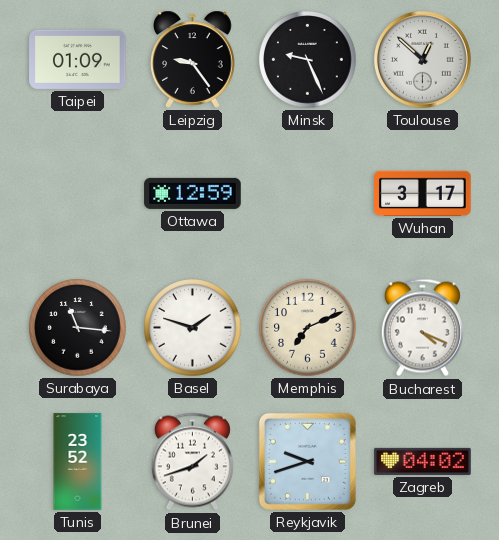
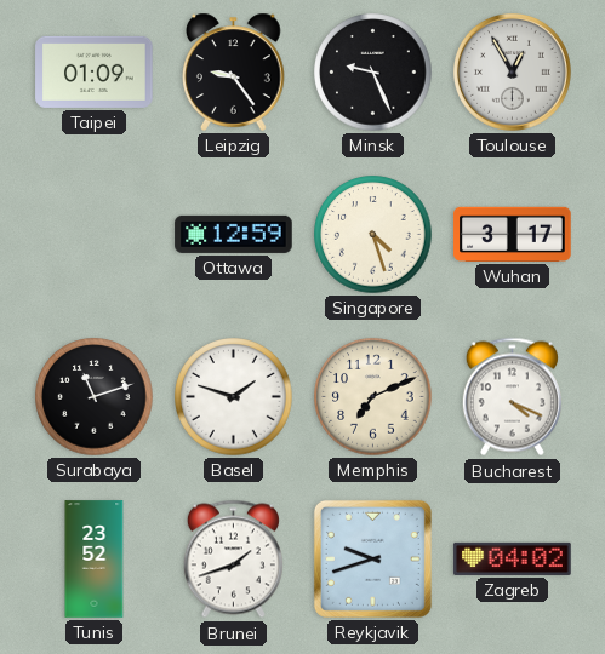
Toulouse: 12:52 -> 12:55 (512, 71)
Singapore: none -> 4:27 (373, 235)
Surabaya: 11:16 -> 11:12 (95, 397)
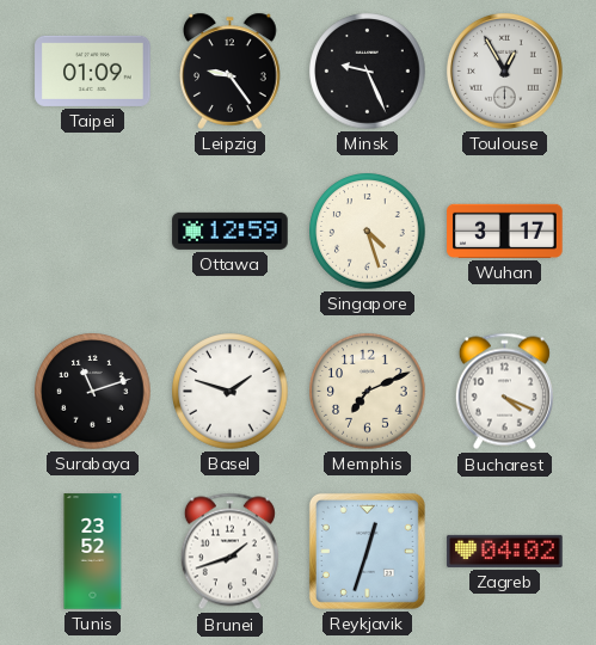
Reykjavik: 9:42 -> 12:33 (367, 551)
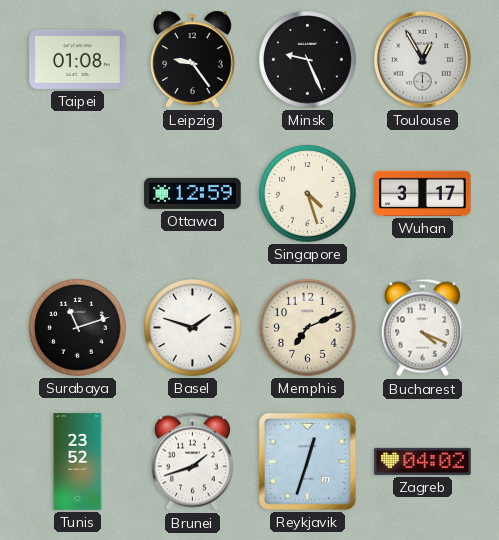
Taipei: 01:09 -> 01:08 (78, 59)
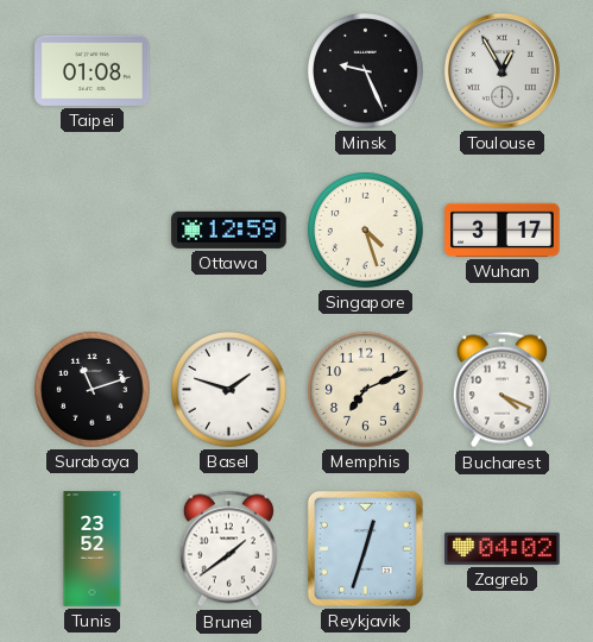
Leipzig: 9:24 -> none (193, 59)
Brunei: 1:42 -> 1:39 (228, 549)
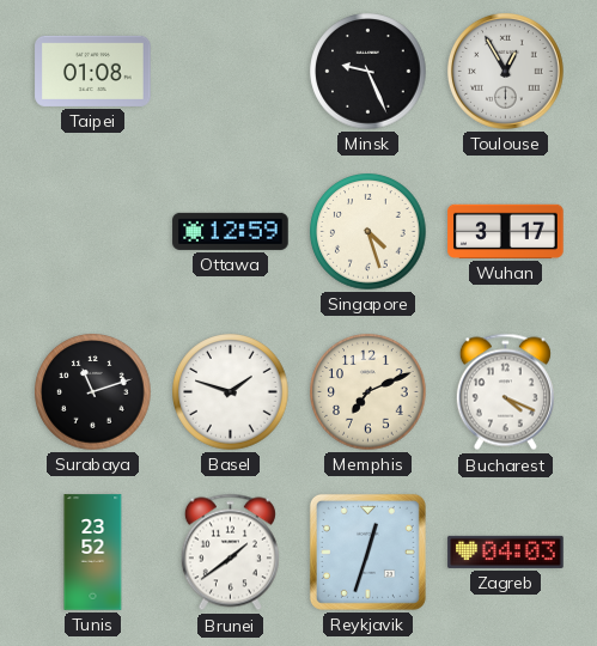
Zagreb: 04:02 -> 04:03 (506, 551)
